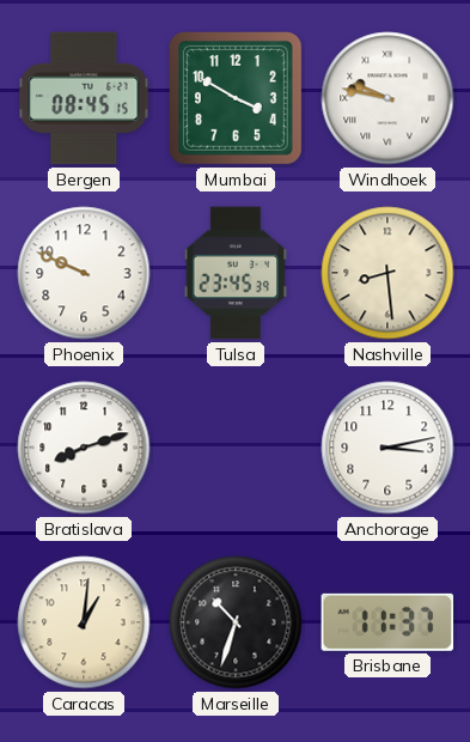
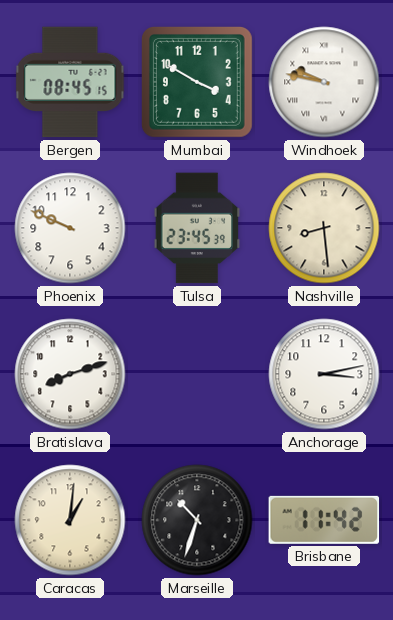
Brisbane: 11:37 -> 11:42 (324, 520)
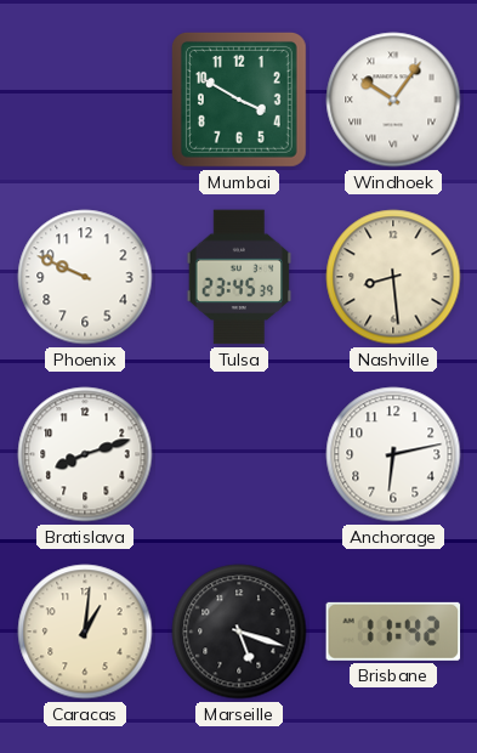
Bergen: 08:45 -> none (70, 82)
Windhoek: 9:47 -> 10:06 (393, 100)
Anchorage: 3:13 -> 6:13 (393, 454)
Marseille: 10:33 -> 5:18 (239, 632)
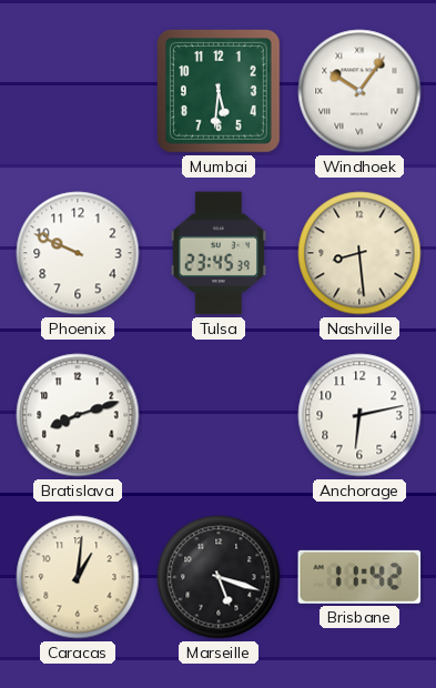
Mumbai: 3:50 -> 5:31 (219, 91)
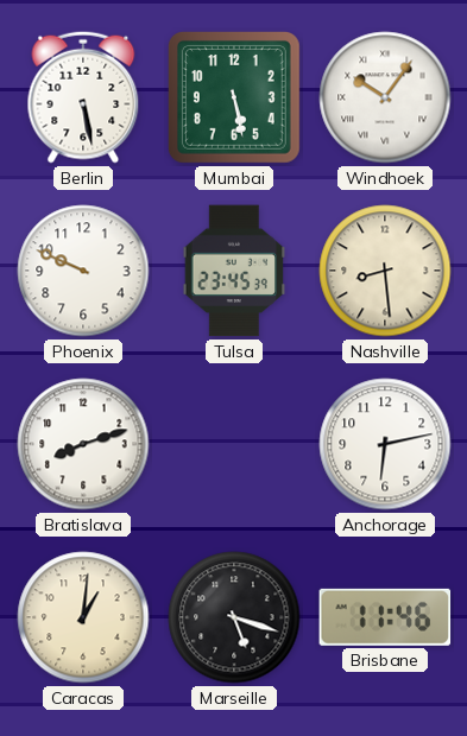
Berlin: none -> 5:28 (83, 97)
Mumbai: 5:31 -> 5:28 (234, 97)
Brisbane: 11:42 -> 11:46 (385, 617)
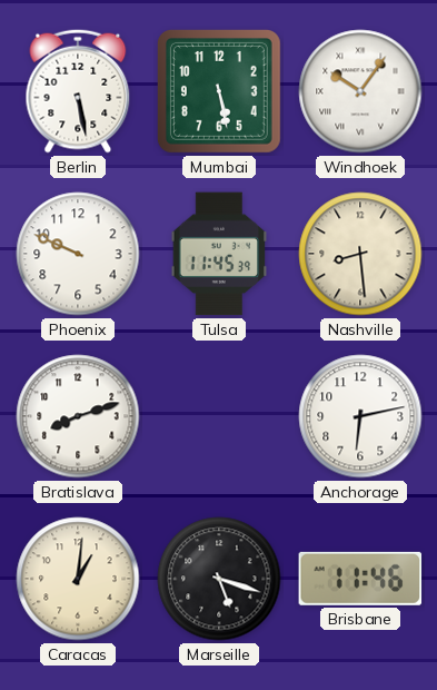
Tulsa: 23:45 -> 11:45 (219, 254)
